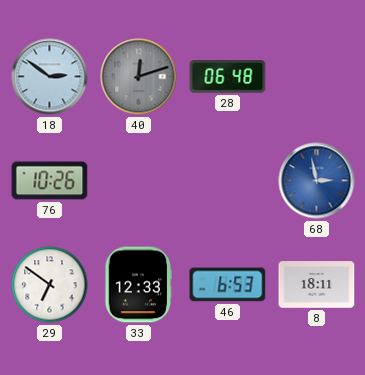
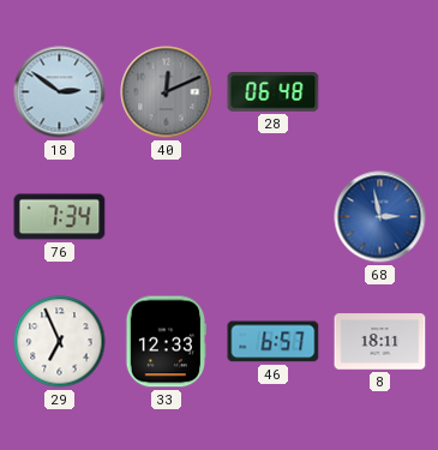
40: 12:12 -> 12:11 (167, 92)
76: 10:26 -> 7:34 (60, 217)
29: 6:51 -> 6:56 (60, 342)
46: 6:53 -> 6:57 (274, 342)
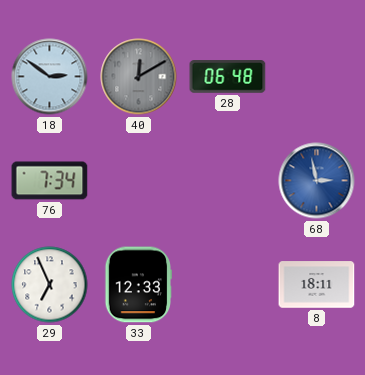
40: 12:11 -> 12:10 (139, 77)
46: 6:57 -> none (274, 342)
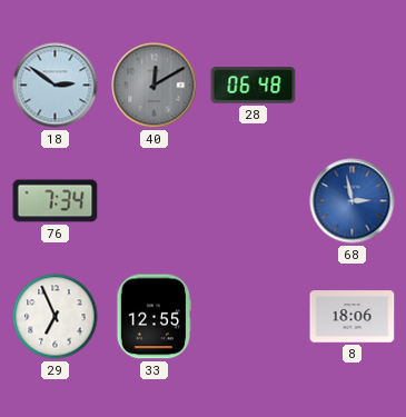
33: 12:33 -> 12:55 (154, 317)
8: 18:11 -> 18:06 (353, 317)
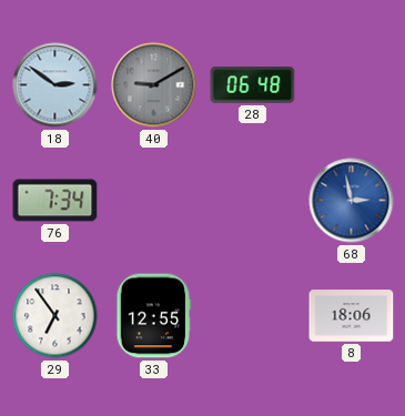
40: 12:10 -> 9:10 (154, 85)
29: 6:56 -> 6:54 (55, 316)
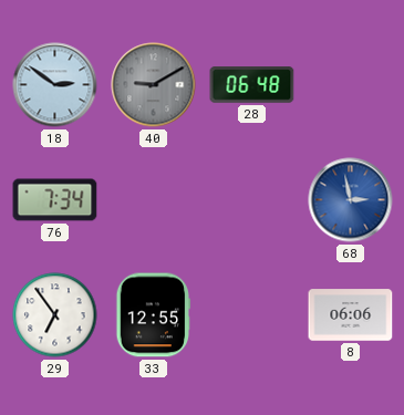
8: 18:06 -> 06:06 (351, 315)
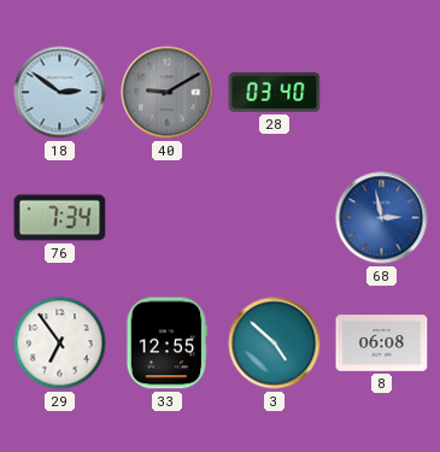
28: 06:48 -> 03:40 (275, 93)
3: none -> 4:52 (275, 344)
8: 06:06 -> 06:08 (382, 344)
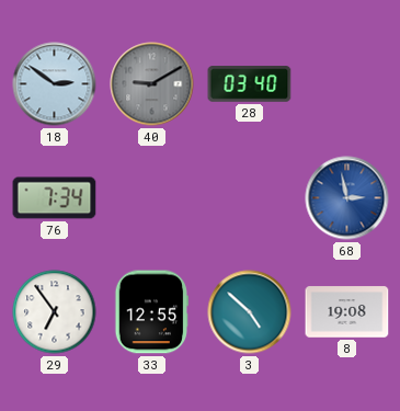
8: 06:08 -> 19:08 (347, 312)
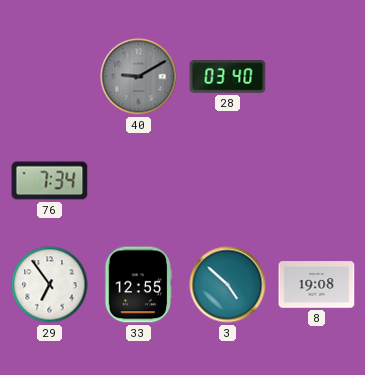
18: 2:51 -> none (55, 84)
68: 2:58 -> none (347, 198)
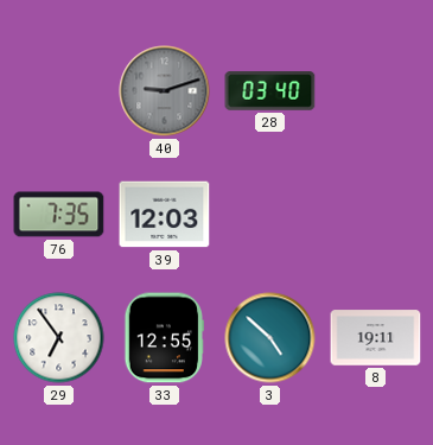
40: 9:10 -> 9:12 (165, 91)
76: 7:34 -> 7:35 (59, 215)
39: none -> 12:03 (165, 215)
8: 19:08 -> 19:11 (376, 338)
